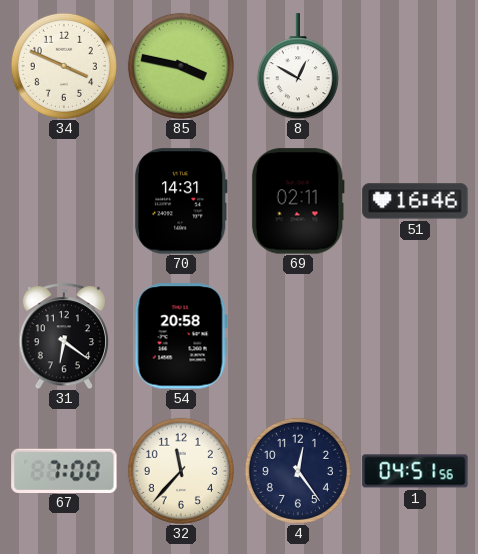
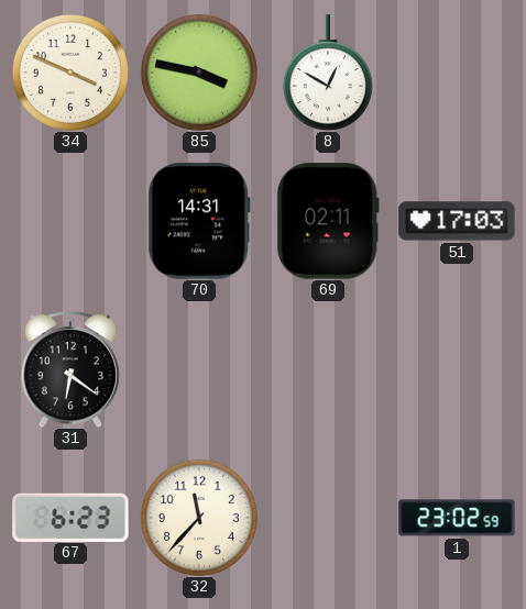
51: 16:46 -> 17:03 (457, 221)
54: 20:58 -> none (181, 336)
67: 7:00 -> 6:23 (70, 517)
4: 12:24 -> none (298, 471)
1: 04:51 -> 23:02 (457, 518)
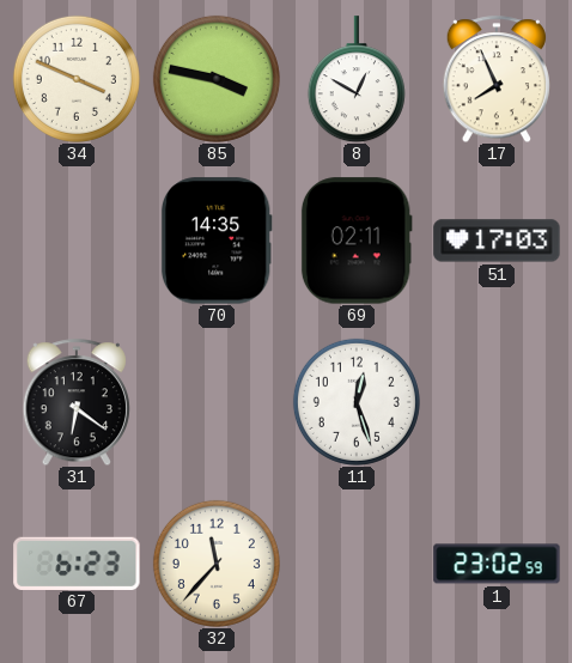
17: none -> 7:56 (497, 79)
70: 14:31 -> 14:35 (217, 241)
11: none -> 12:27 (357, 402)
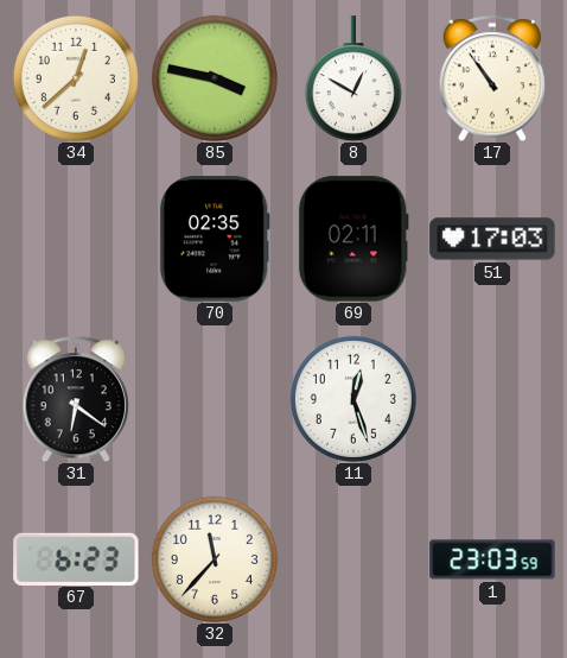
34: 3:49 -> 12:38 (76, 78)
17: 7:56 -> 10:54 (492, 78)
70: 14:35 -> 02:35 (215, 239)
1: 23:02 -> 23:03 (492, 559)
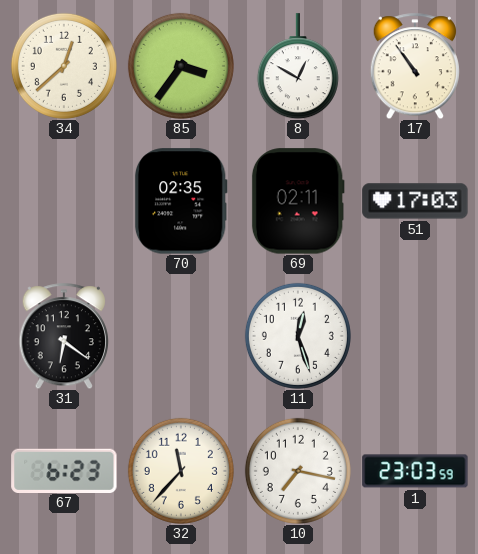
85: 3:47 -> 3:36 (181, 66)
10: none -> 7:17 (298, 471)
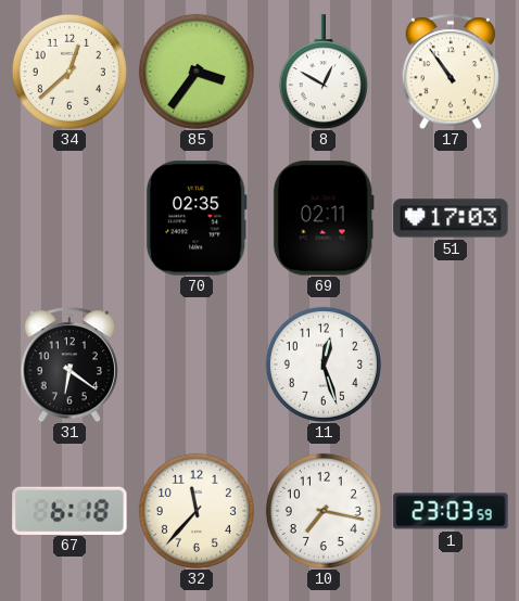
67: 6:23 -> 6:18 (69, 510)
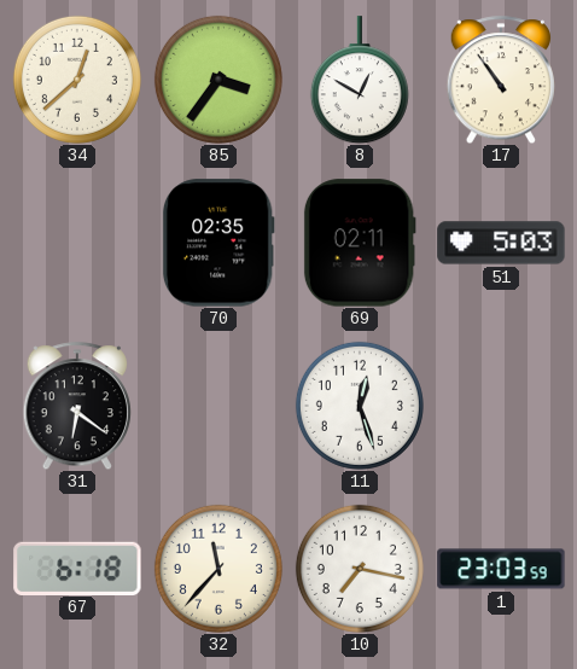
51: 17:03 -> 5:03 (501, 243)
